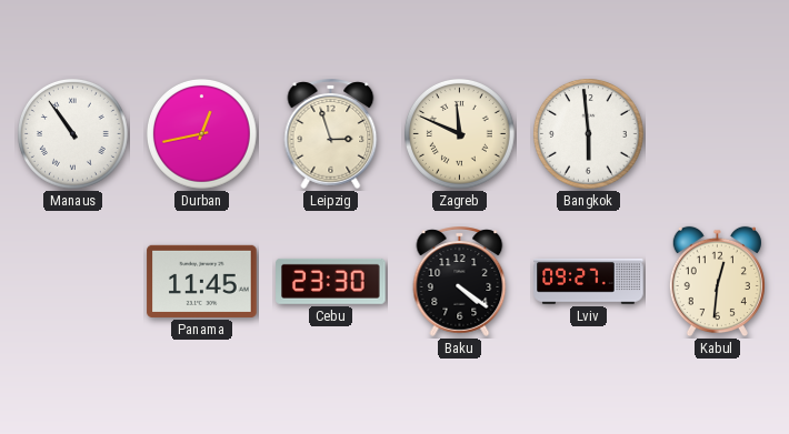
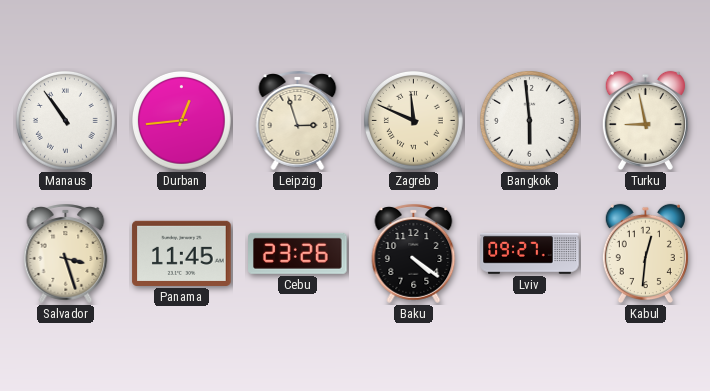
Durban: 12:43 -> 12:44 (182, 121)
Turku: none -> 8:58 (645, 121)
Salvador: none -> 3:27 (66, 253)
Cebu: 23:30 -> 23:26 (298, 253)
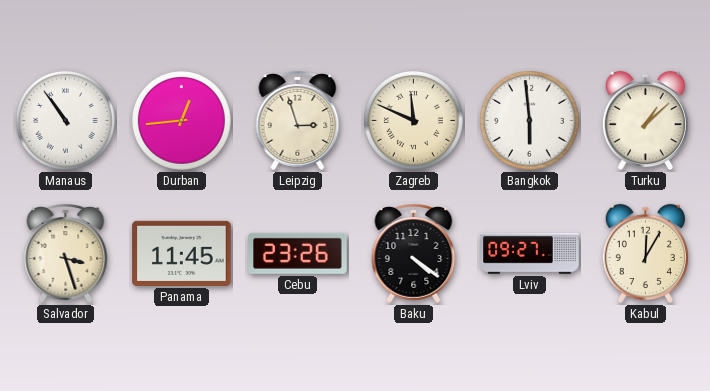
Turku: 8:58 -> 1:08 (645, 121)
Kabul: 12:31 -> 12:05 (645, 254)
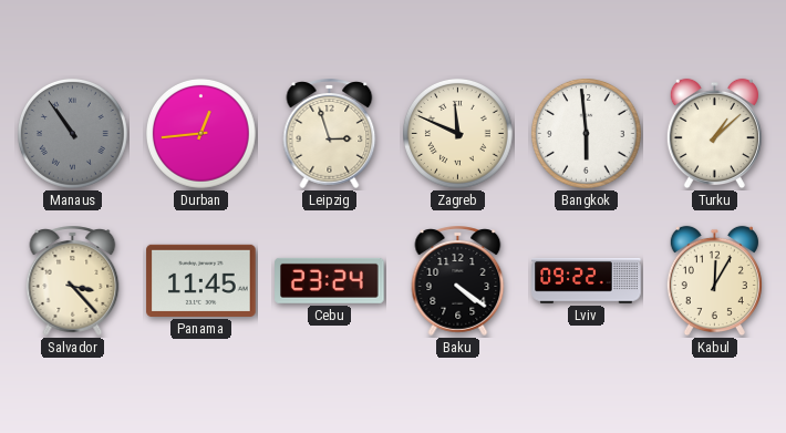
Manaus dial: white -> grey (73, 134)
Salvador: 3:27 -> 3:23 (73, 280)
Cebu: 23:26 -> 23:24 (330, 280)
Lviv: 09:27 -> 09:22 (587, 281)
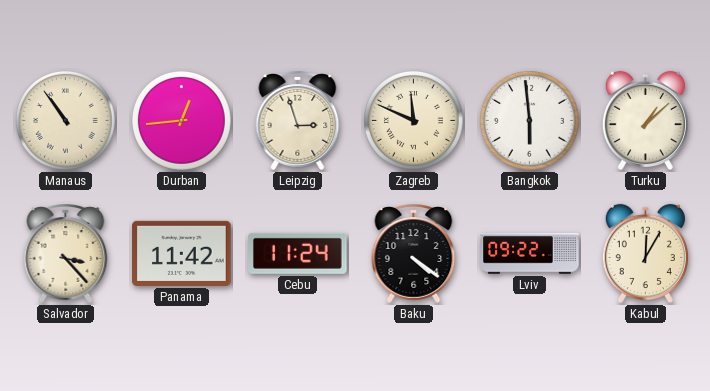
Manaus dial: grey -> cream (66, 121)
Panama: 11:45 -> 11:42 (182, 253)
Cebu: 23:24 -> 11:24 (298, 253)
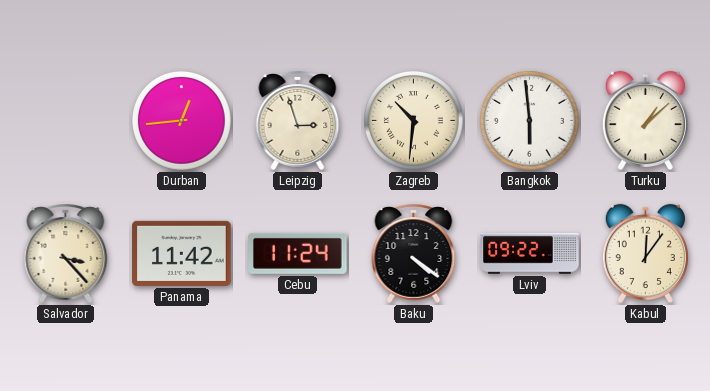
Manaus: 10:54 -> none (66, 121)
Zagreb: 11:49 -> 10:31 (414, 121)
Kabul: 12:05 -> 12:06 (645, 254)
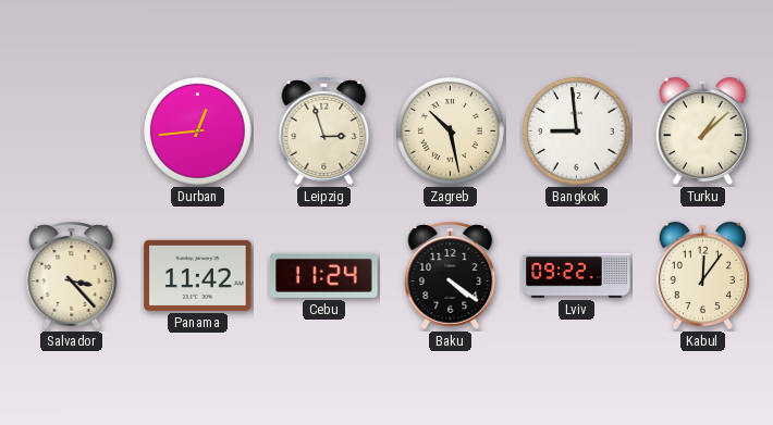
Zagreb: 10:31 -> 10:28 (451, 132)
Bangkok: 5:59 -> 8:59 (577, 132)
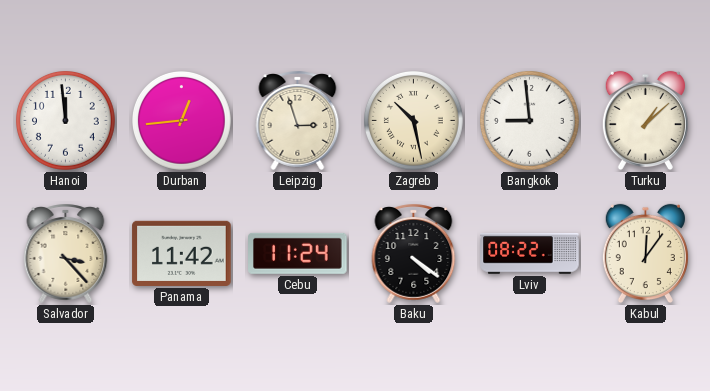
Hanoi: none -> 11:59 (66, 121)
Lviv: 09:22 -> 08:22 (530, 254)
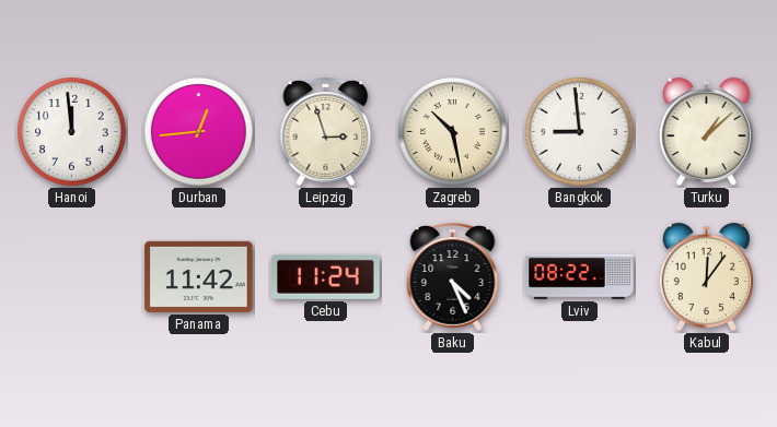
Salvador: 3:23 -> none (66, 253)
Baku: 4:21 -> 4:26 (453, 276)
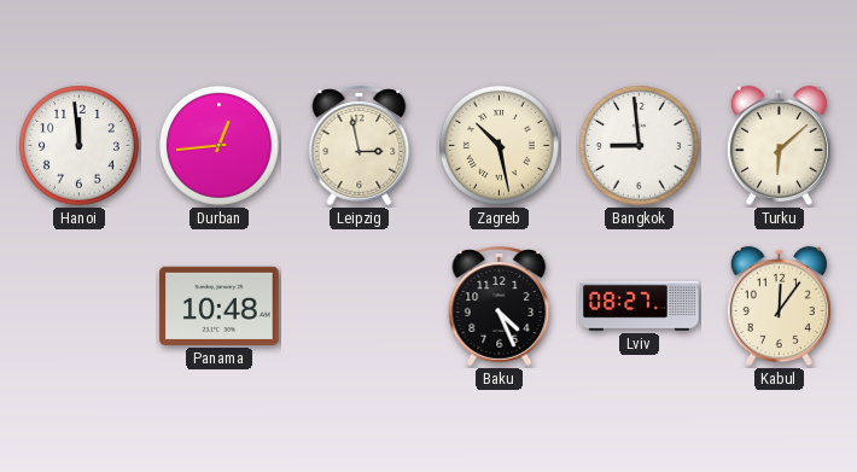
Leipzig: 2:57 -> 2:58 (360, 145)
Turku: 1:08 -> 6:08 (779, 146)
Panama: 11:42 -> 10:48 (220, 305)
Cebu: 11:24 -> none (326, 276)
Lviv: 08:22 -> 08:27 (640, 307)
